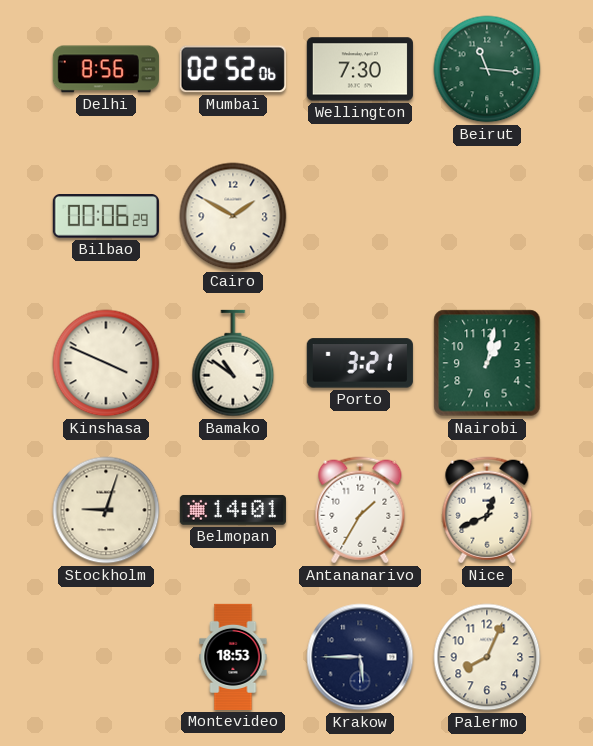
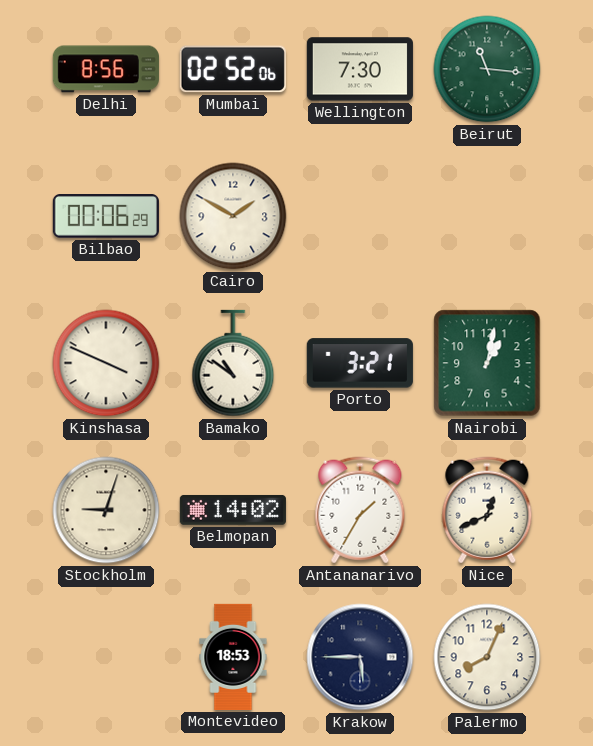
Belmopan: 14:01 -> 14:02 (233, 510)
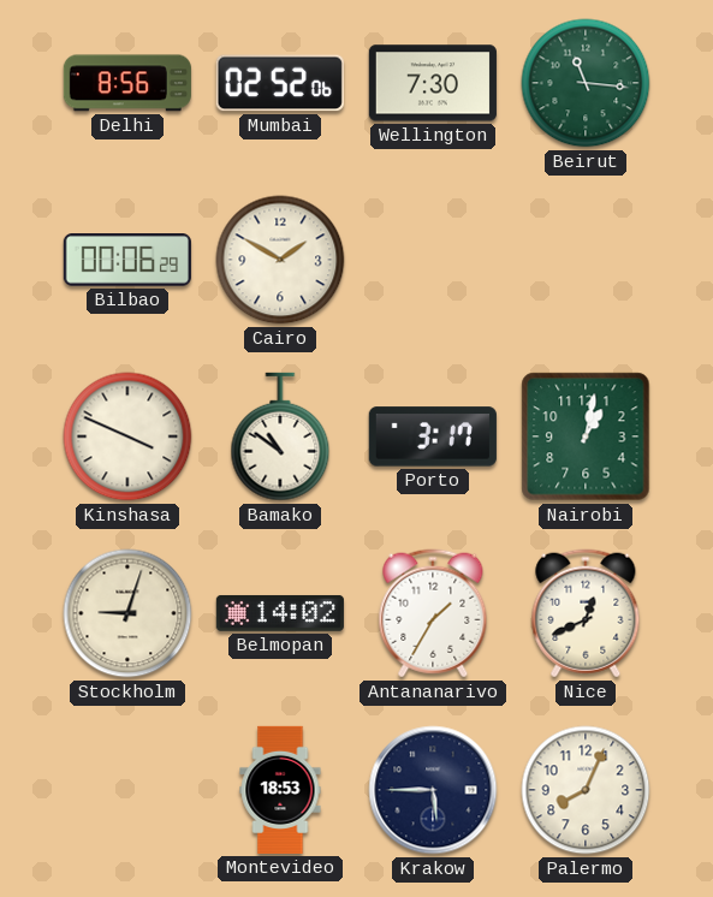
Porto: 3:21 -> 3:17 (433, 436)
